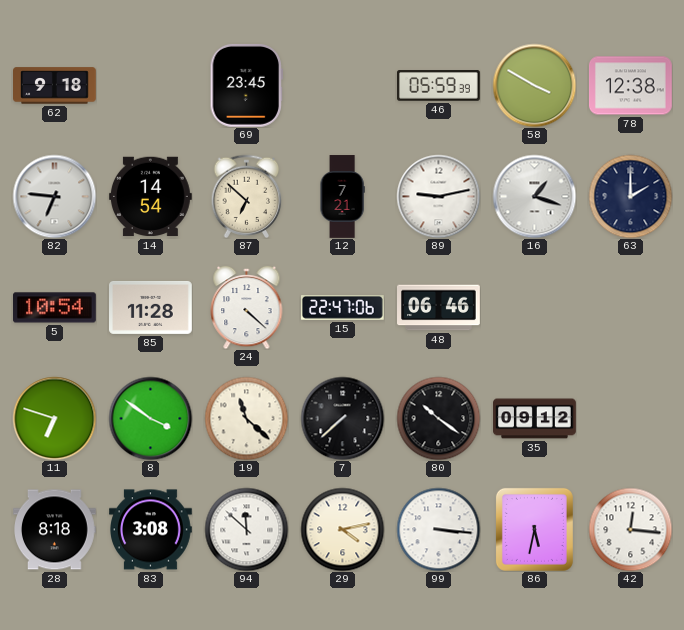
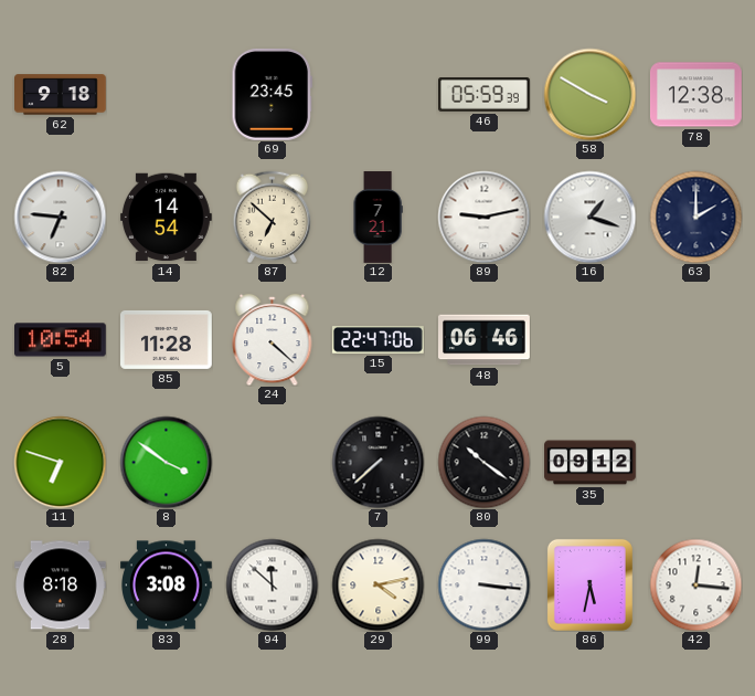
19: 11:22 -> none (246, 418)
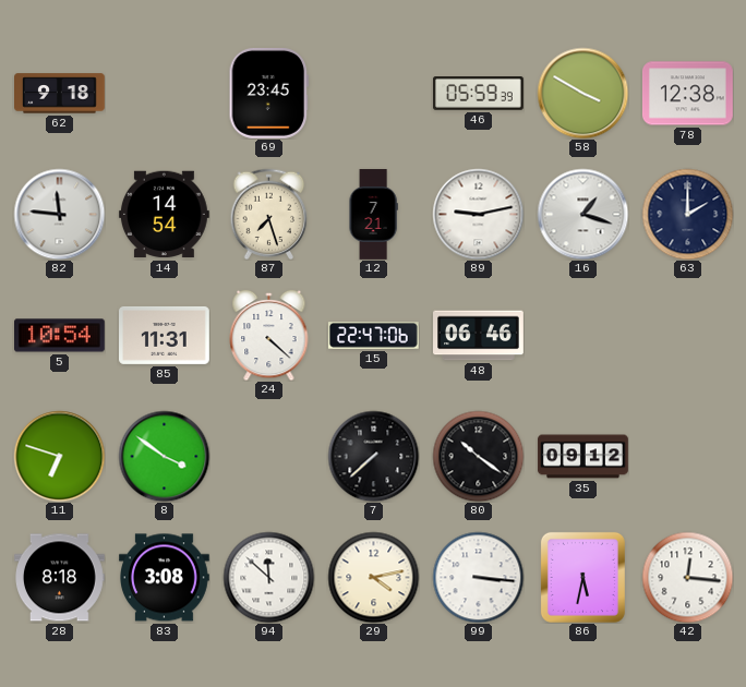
82: 6:46 -> 11:46 (59, 214)
87: 6:52 -> 7:27 (269, 214)
85: 11:28 -> 11:31 (165, 335)
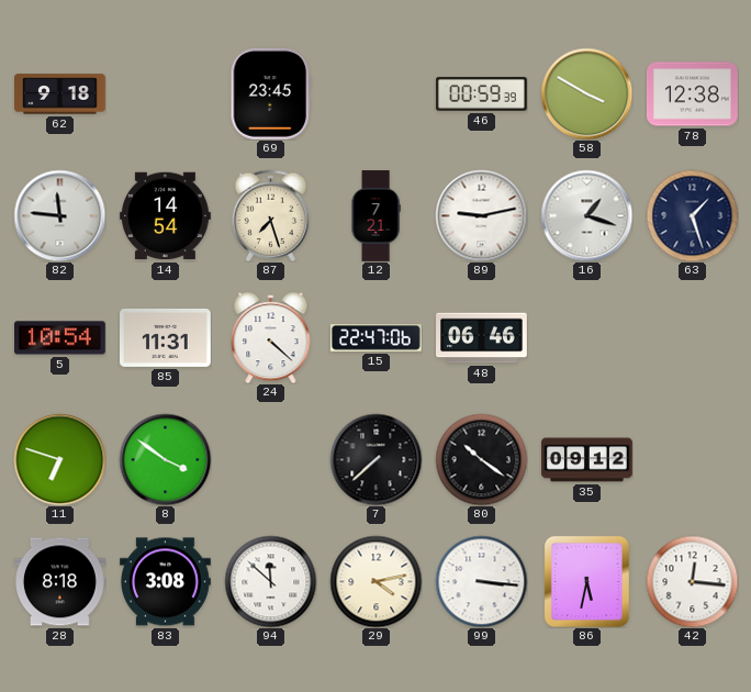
46: 05:59 -> 00:59 (482, 94)
63: 2:00 -> 1:27 (692, 215)
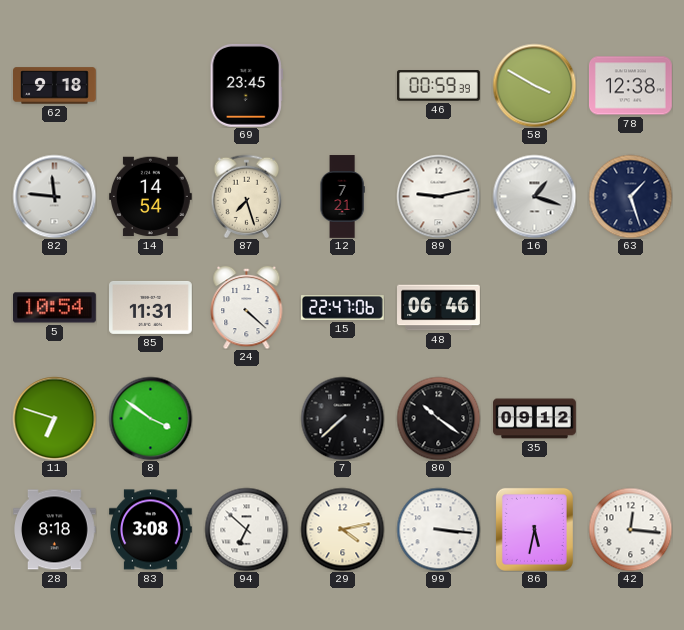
94: 11:52 -> 6:52 (246, 529)
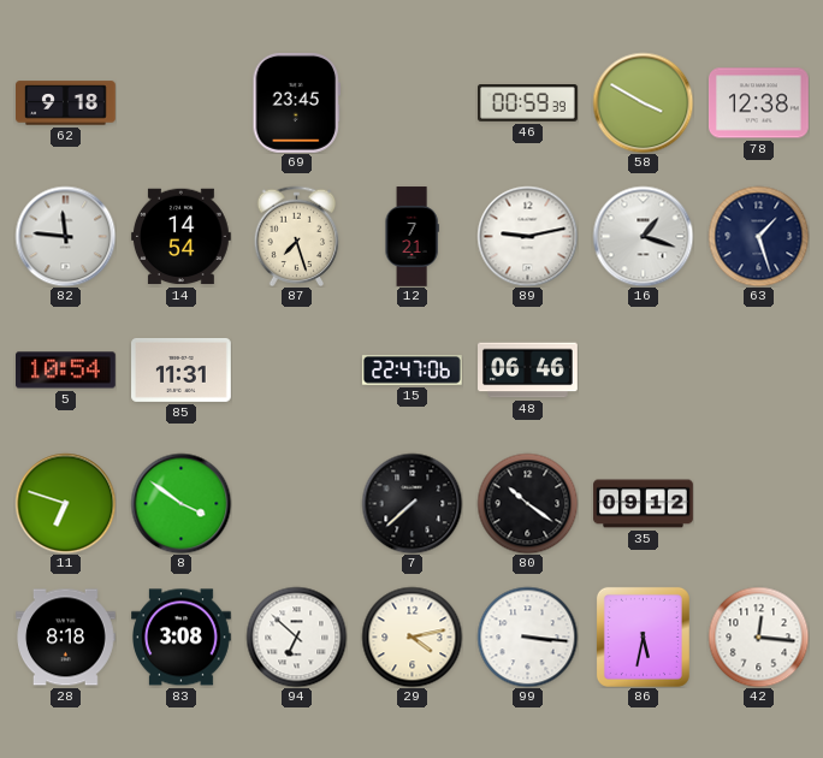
24: 4:22 -> none (247, 307)
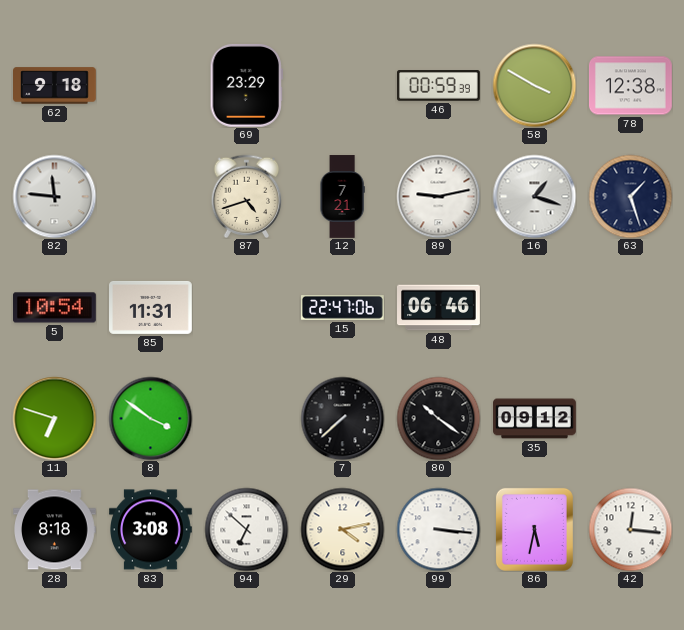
69: 23:45 -> 23:29 (246, 85)
14: 14:54 -> none (180, 237)
87: 7:27 -> 4:42 (247, 196)
